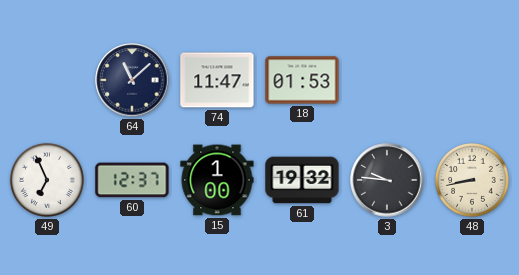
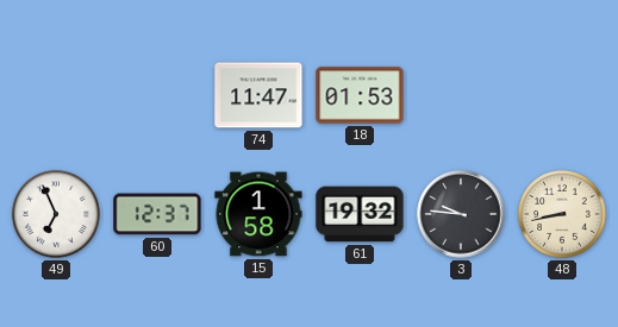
64: 11:08 -> none (132, 80)
15: 1:00 -> 1:58 (258, 214)
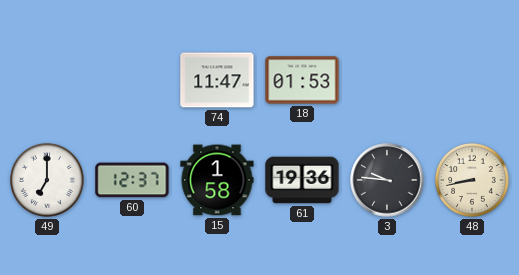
49: 6:56 -> 7:00 (47, 180)
61: 19:32 -> 19:36 (302, 180)
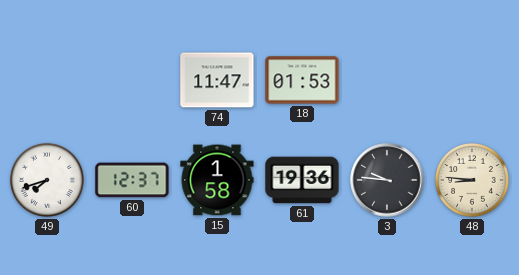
49: 7:00 -> 7:42 (47, 180)
48: 8:43 -> 8:46 (472, 180)
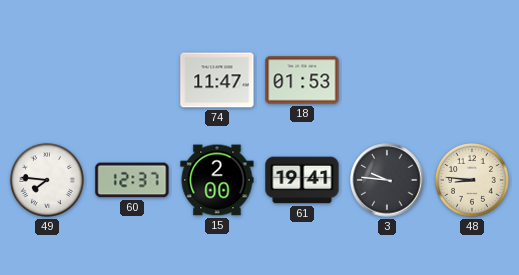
49: 7:42 -> 7:46 (47, 180)
15: 1:58 -> 2:00 (217, 180)
61: 19:36 -> 19:41 (302, 180)
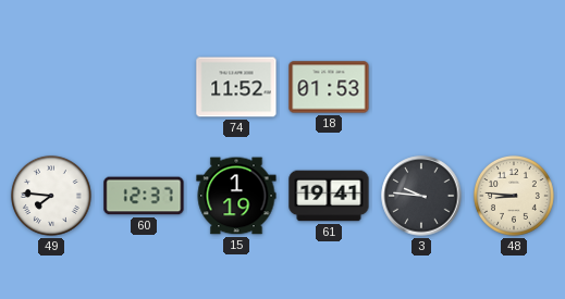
74: 11:47 -> 11:52 (236, 87)
15: 2:00 -> 1:19 (236, 196)
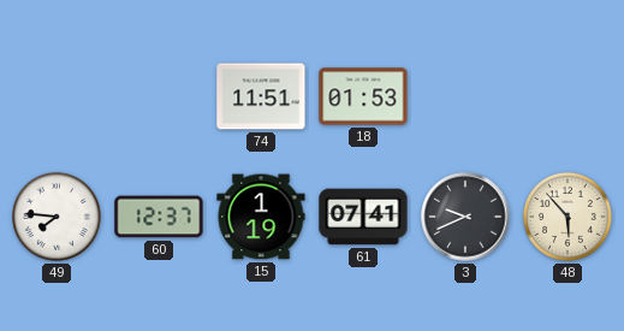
74: 11:52 -> 11:51 (261, 96)
61: 19:41 -> 07:41 (363, 217)
3: 9:46 -> 9:41 (465, 217)
48: 8:46 -> 5:53 (567, 217)
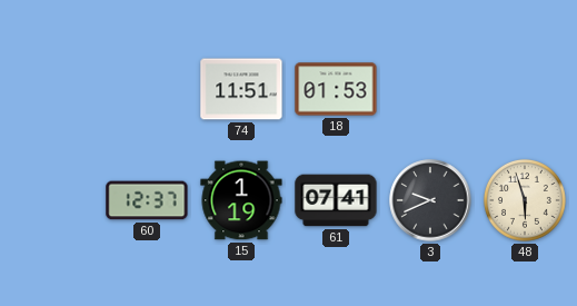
49: 7:46 -> none (57, 217)
48: 5:53 -> 5:57 (525, 200)
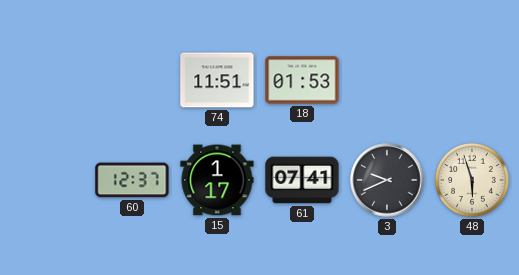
15: 1:19 -> 1:17 (217, 180)
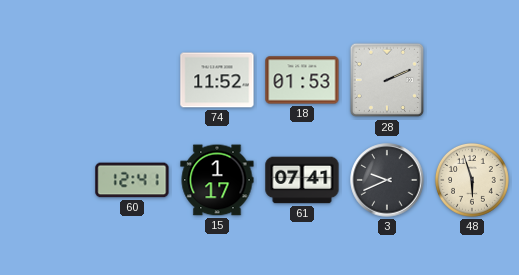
74: 11:51 -> 11:52 (217, 80)
28: none -> 2:11 (387, 80)
60: 12:37 -> 12:41 (132, 180)
